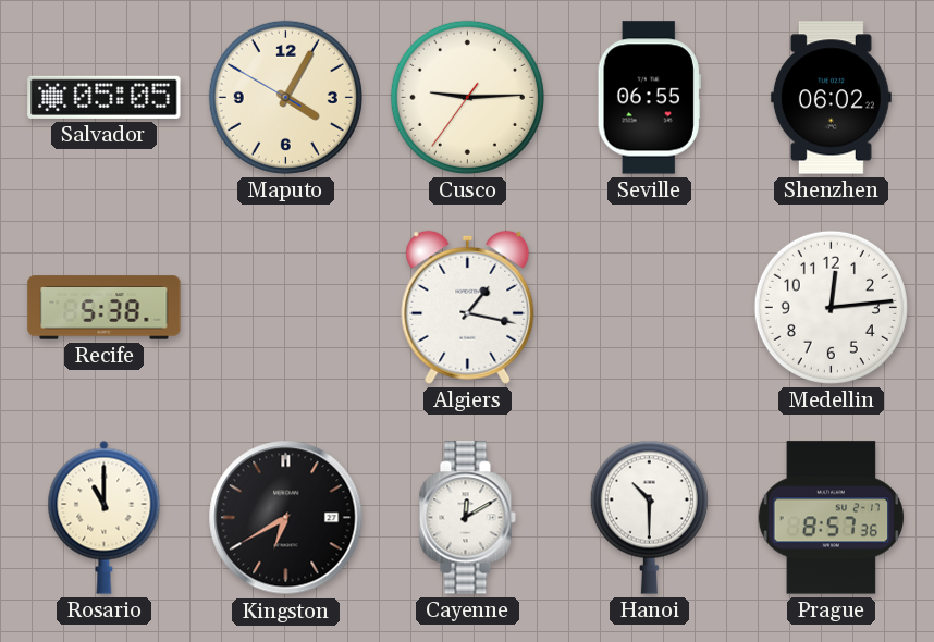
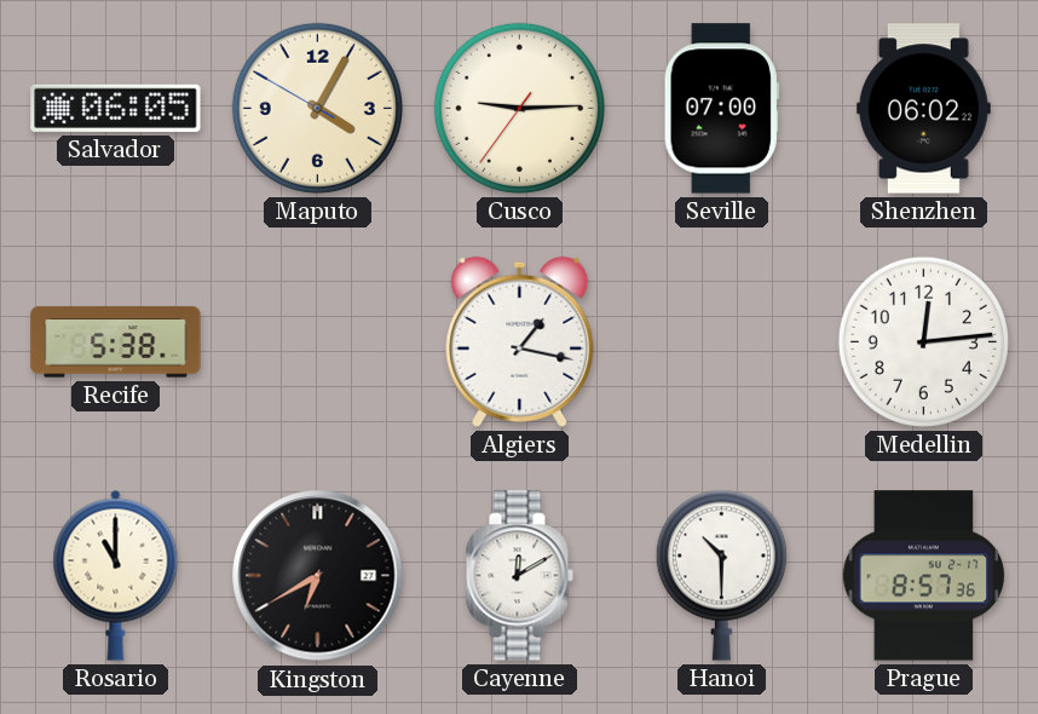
Salvador: 05:05 -> 06:05 (116, 108)
Seville: 06:55 -> 07:00 (721, 109)
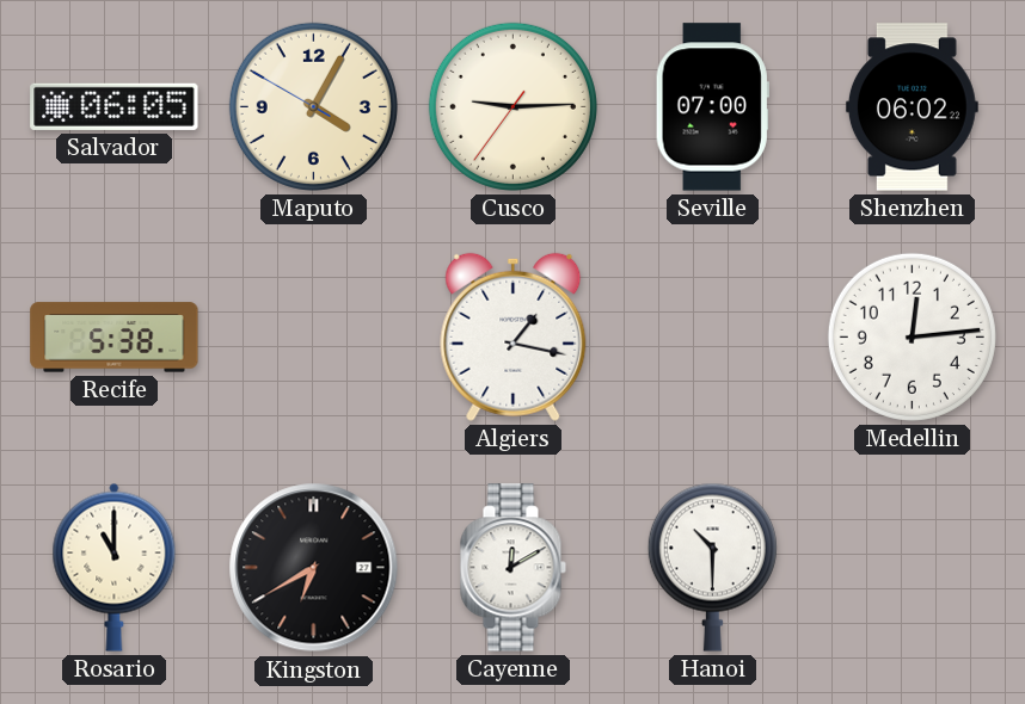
Prague: 8:57 -> none (924, 576)
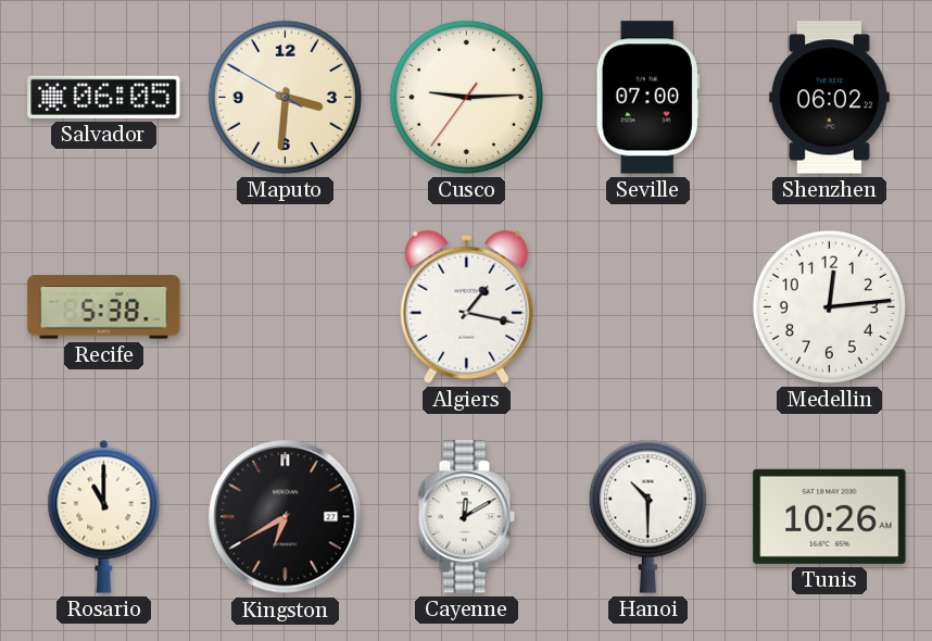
Maputo: 4:04 -> 3:30 (285, 97)
Tunis: none -> 10:26 (830, 516)
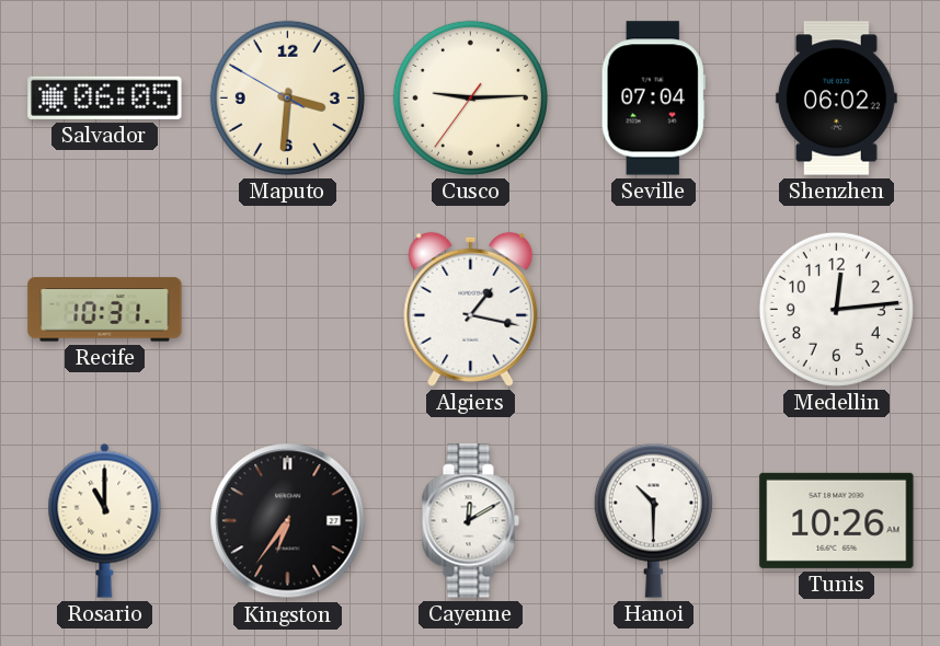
Seville: 07:00 -> 07:04 (653, 99)
Recife: 5:38 -> 10:31 (105, 310)
Kingston: 6:40 -> 6:36 (288, 521)
